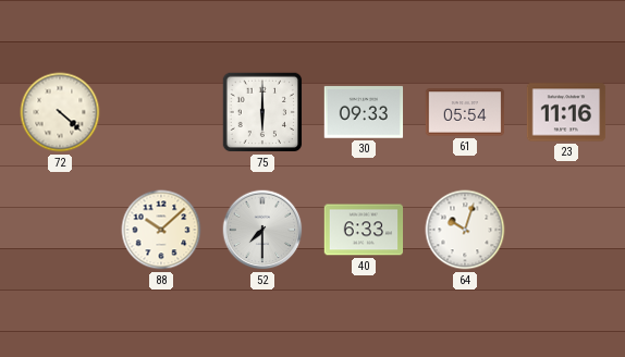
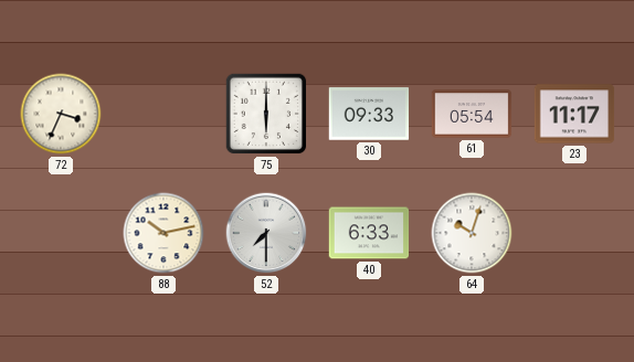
72: 4:22 -> 3:34 (61, 114)
23: 11:16 -> 11:17 (574, 114)
88: 10:08 -> 10:13 (163, 233)
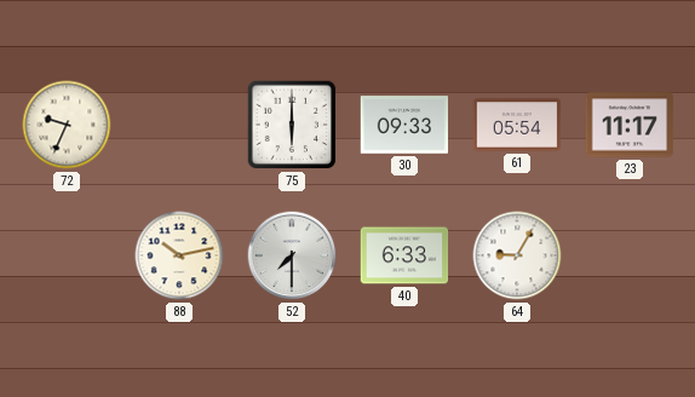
72: 3:34 -> 9:34 (67, 125)
64: 10:03 -> 9:05 (517, 255)
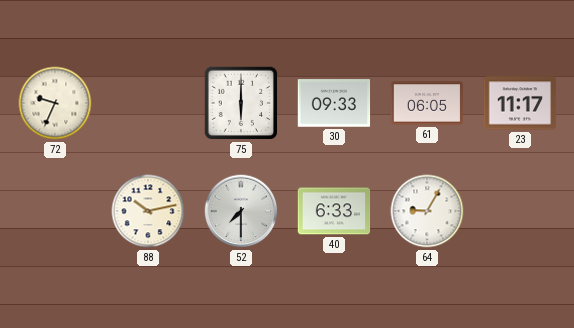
61: 05:54 -> 06:05 (427, 103)
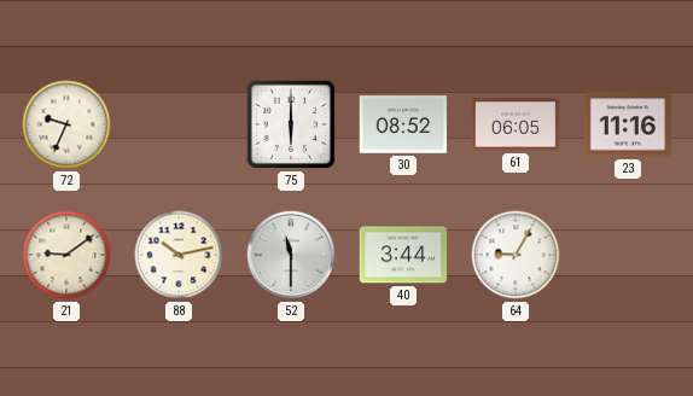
30: 09:33 -> 08:52 (403, 124)
23: 11:17 -> 11:16 (628, 124)
21: none -> 9:09 (66, 255)
52: 7:30 -> 11:30 (291, 255)
40: 6:33 -> 3:44 (403, 255)
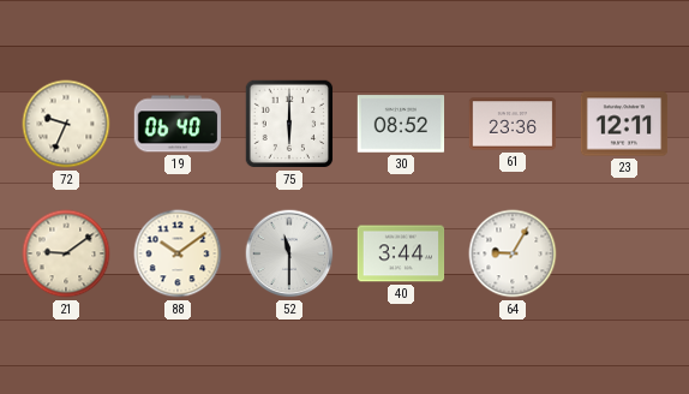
19: none -> 06:40 (178, 124)
61: 06:05 -> 23:36 (513, 124)
23: 11:16 -> 12:11 (624, 124)
88: 10:13 -> 10:09 (178, 253)
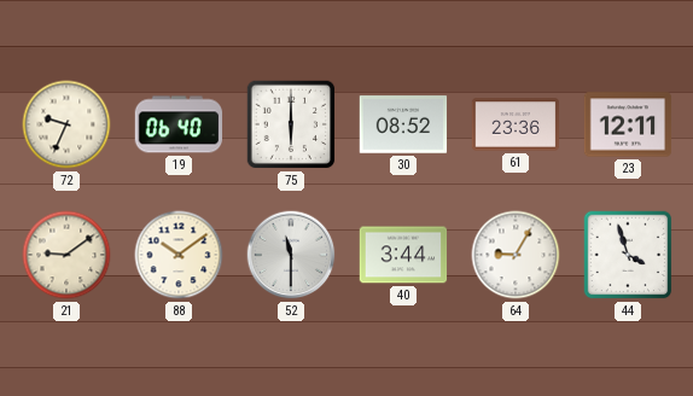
44: none -> 3:57 (628, 255)
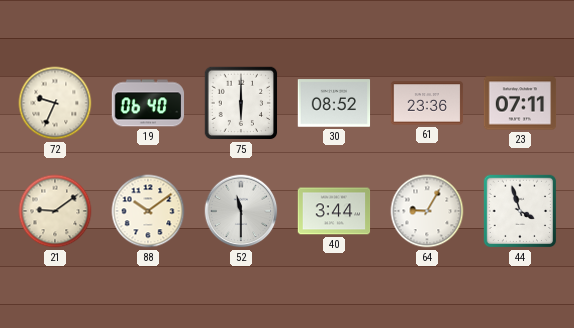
23: 12:11 -> 07:11 (520, 103)
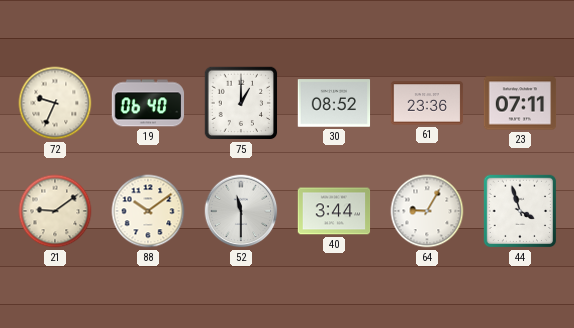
75: 6:00 -> 1:00 (241, 103)
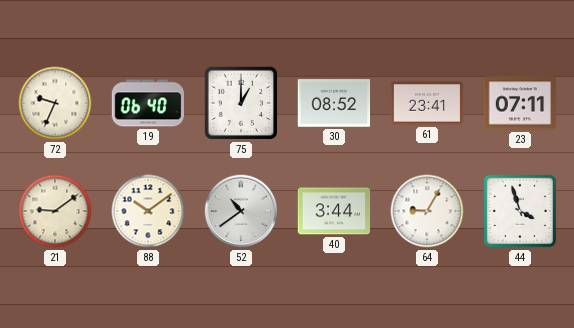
61: 23:36 -> 23:41 (427, 103)
52: 11:30 -> 10:39 (241, 211)
